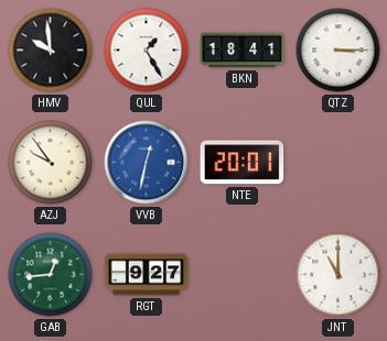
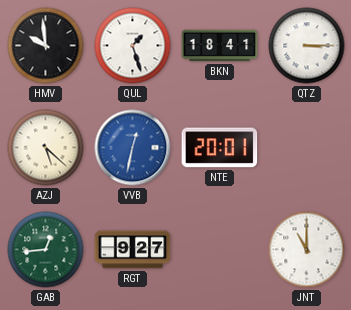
QUL: 1:25 -> 1:27 (133, 46)
AZJ: 9:54 -> 5:22 (46, 148)
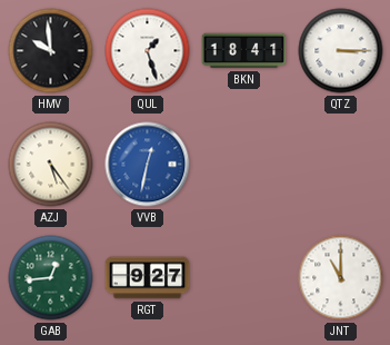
AZJ: 5:22 -> 5:24 (51, 165)
NTE: 20:01 -> none (220, 148)
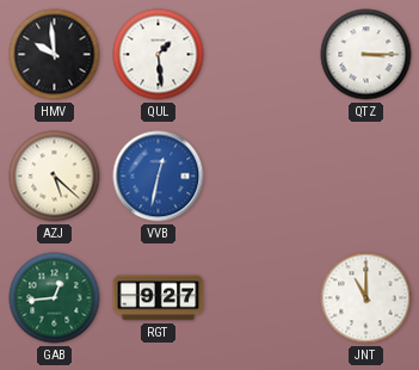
QUL: 1:27 -> 1:29 (159, 55)
BKN: 18:41 -> none (244, 51)
AZJ: 5:24 -> 5:22 (55, 177)
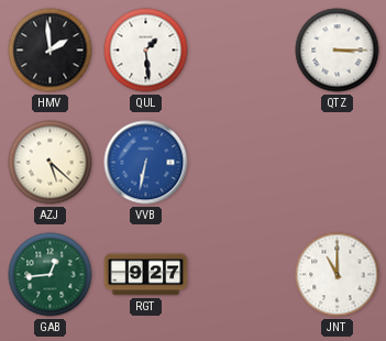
HMV: 9:59 -> 1:59 (51, 51)
VVB: 12:32 -> 6:32 (146, 163)
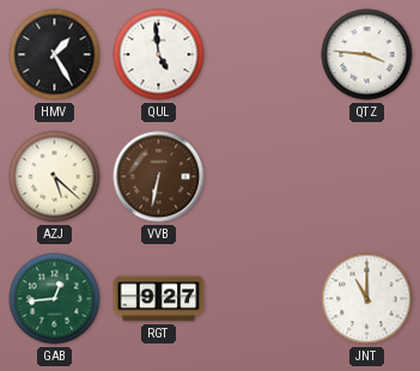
HMV: 1:59 -> 1:25 (55, 55)
QUL: 1:29 -> 4:59 (159, 55)
QTZ: 3:15 -> 3:46 (367, 55)
VVB dial: blue -> brown (159, 177)
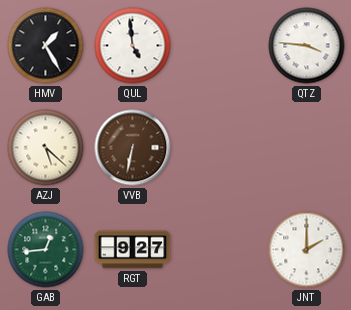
JNT: 11:00 -> 2:00 (307, 250)
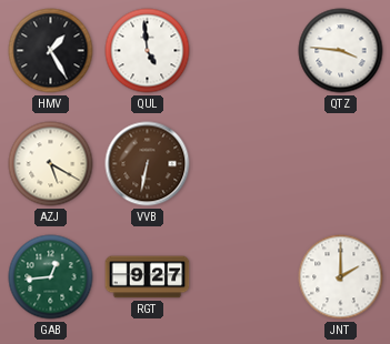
AZJ: 5:22 -> 5:20 (51, 164)
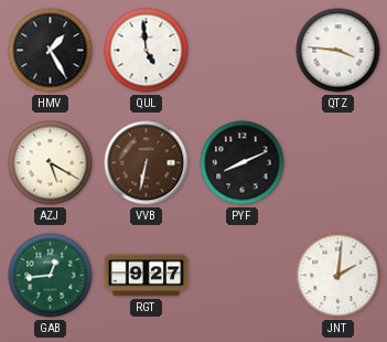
PYF: none -> 8:11 (243, 163)
JNT: 2:00 -> 2:01 (338, 276)
